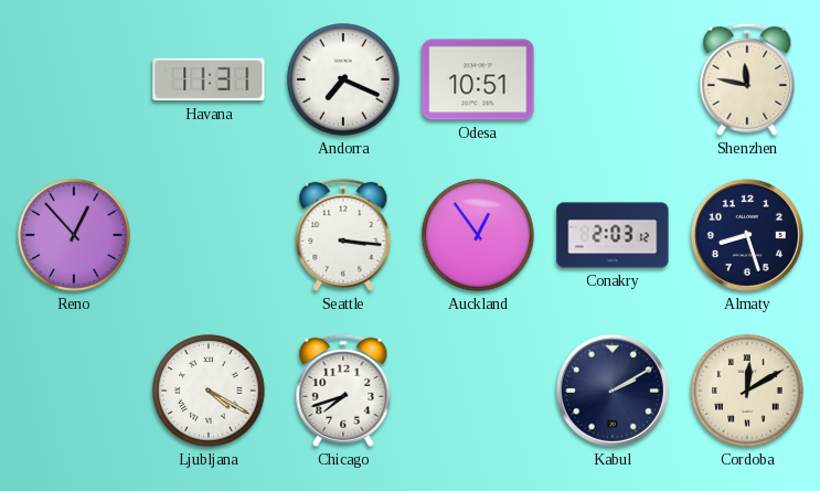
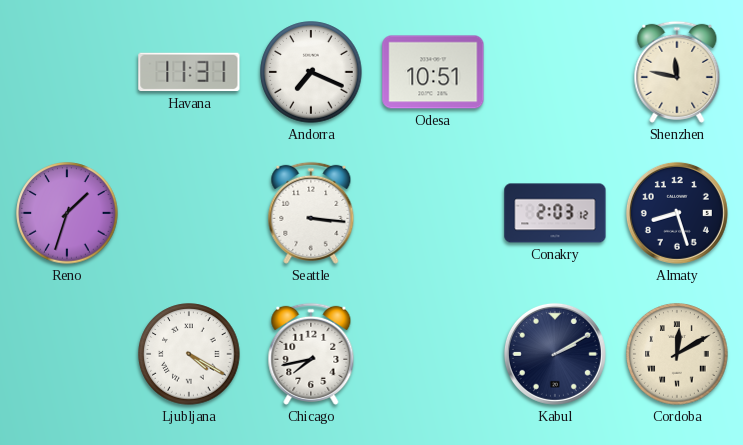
Reno: 12:53 -> 1:33 (67, 213)
Auckland: 12:54 -> none (478, 235)
Chicago: 7:42 -> 7:43 (311, 354)
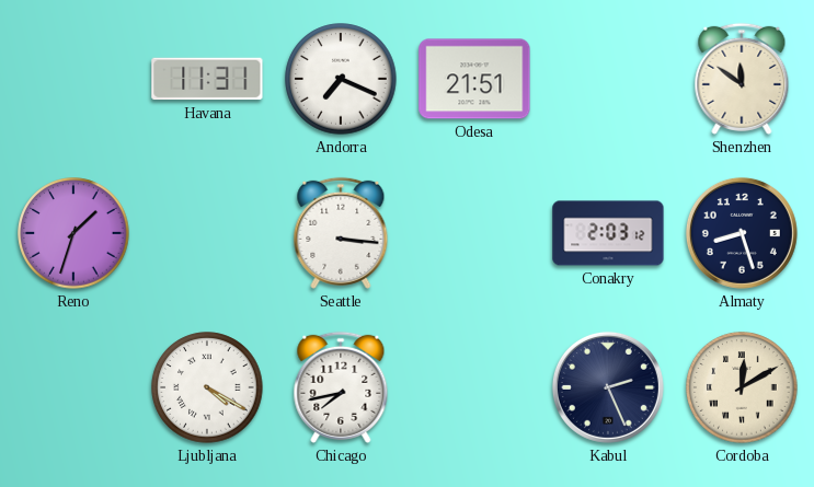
Odesa: 10:51 -> 21:51 (474, 79)
Shenzhen: 11:47 -> 11:51 (742, 79)
Kabul: 2:10 -> 2:26 (608, 387)
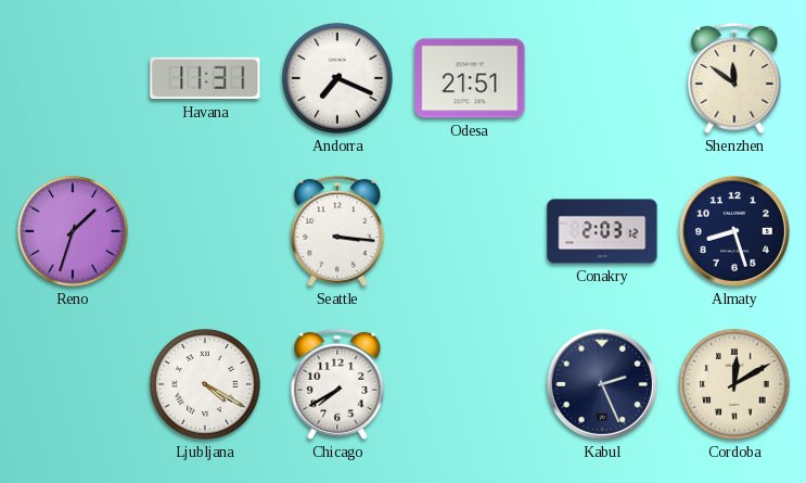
Chicago: 7:43 -> 7:40 (337, 384)
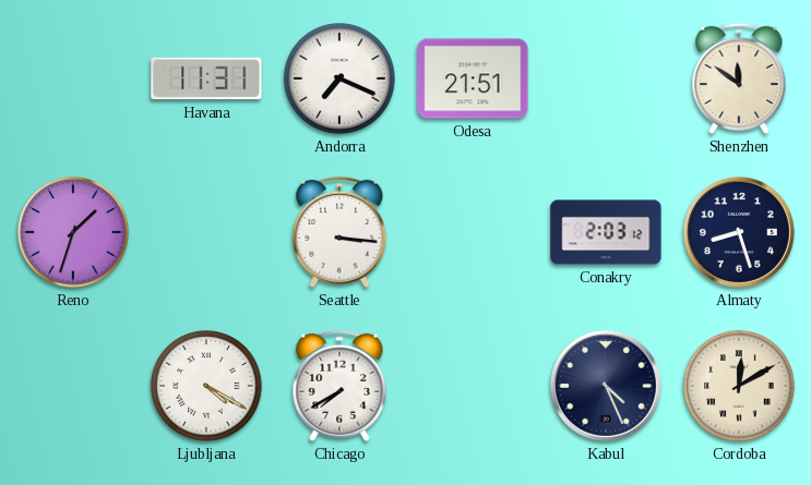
Kabul: 2:26 -> 4:26 (606, 386)
